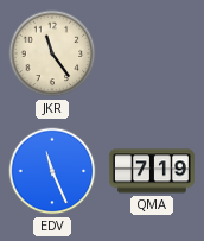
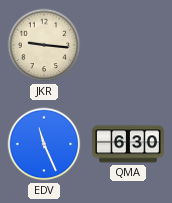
JKR: 11:24 -> 9:16 (44, 45)
QMA: 7:19 -> 6:30 (128, 144)
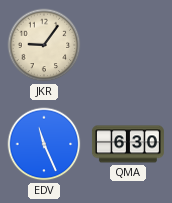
JKR: 9:16 -> 9:06 (44, 45)
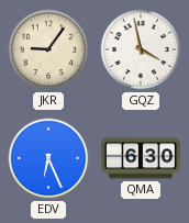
GQZ: none -> 3:58 (141, 49)
EDV: 11:26 -> 6:26 (48, 158)
